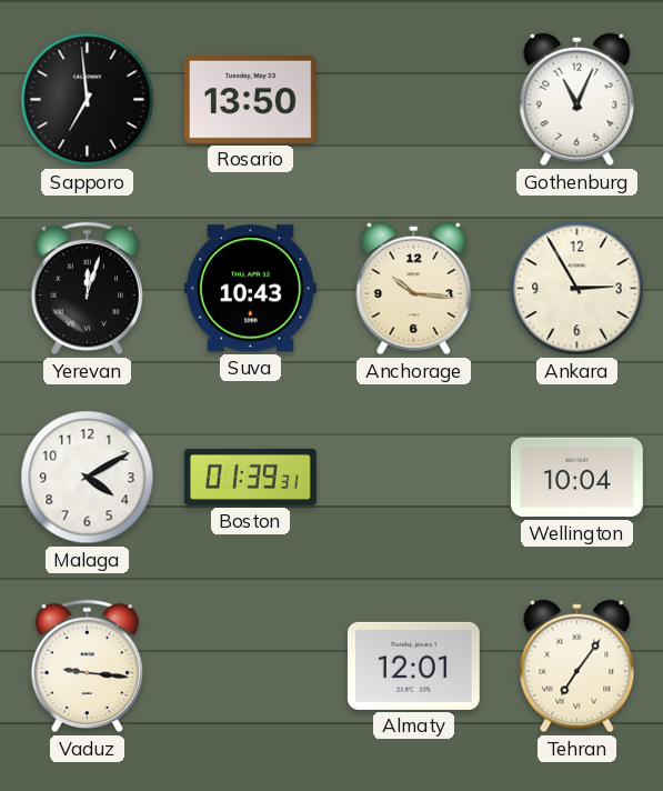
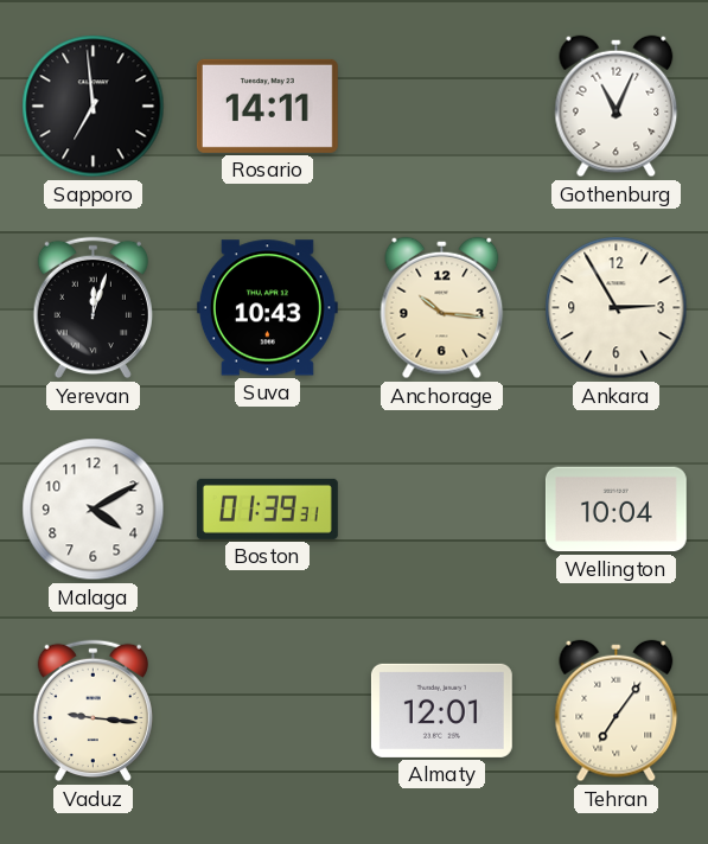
Rosario: 13:50 -> 14:11 (267, 105)
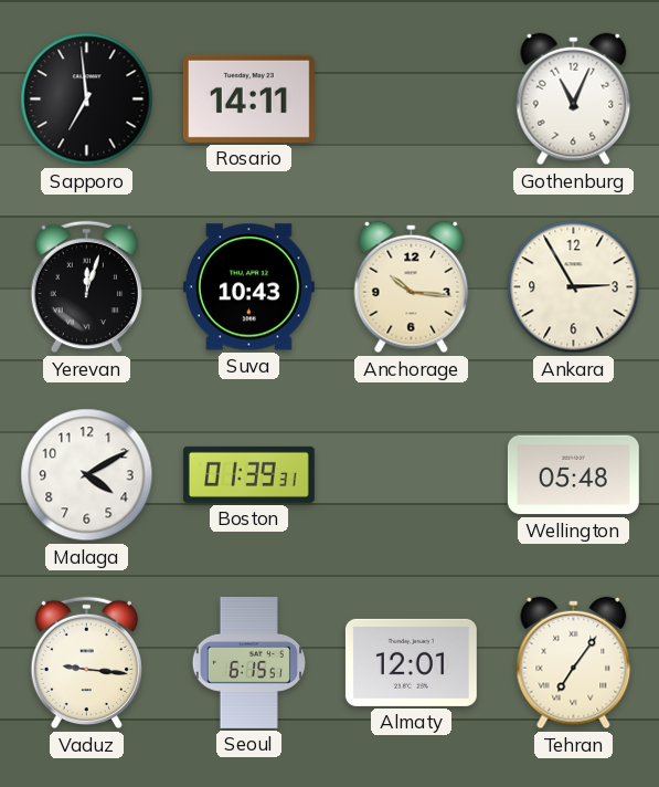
Wellington: 10:04 -> 05:48 (573, 475)
Seoul: none -> 6:15 (248, 662)
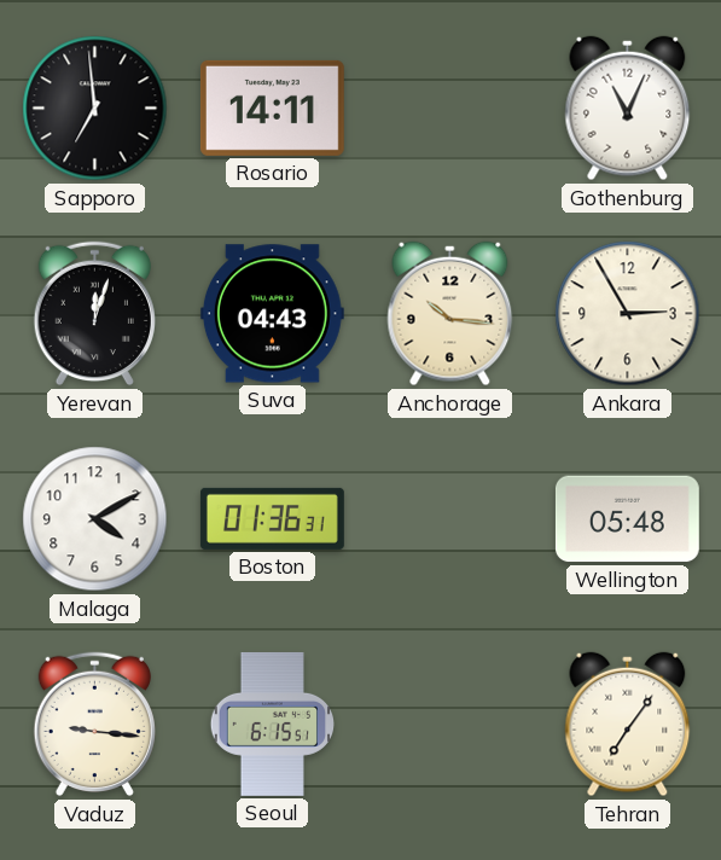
Suva: 10:43 -> 04:43 (272, 314)
Boston: 01:39 -> 01:36 (272, 518)
Almaty: 12:01 -> none (411, 662)
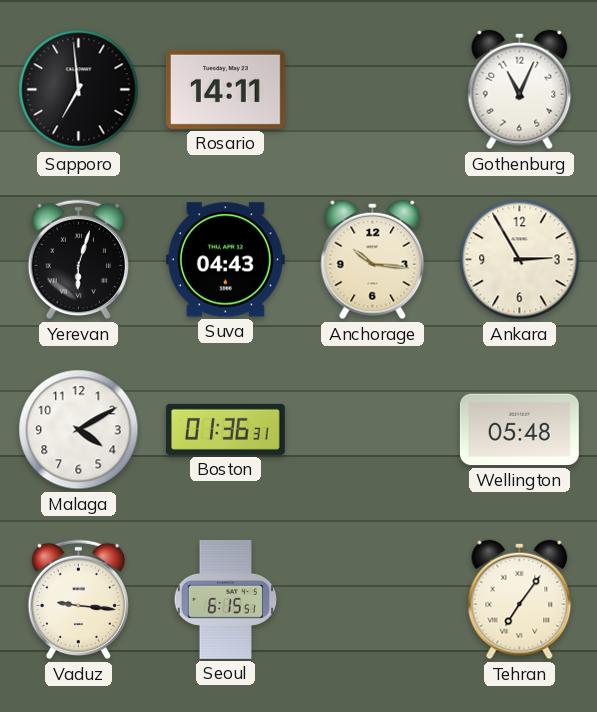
Yerevan: 12:03 -> 6:03 (78, 260)
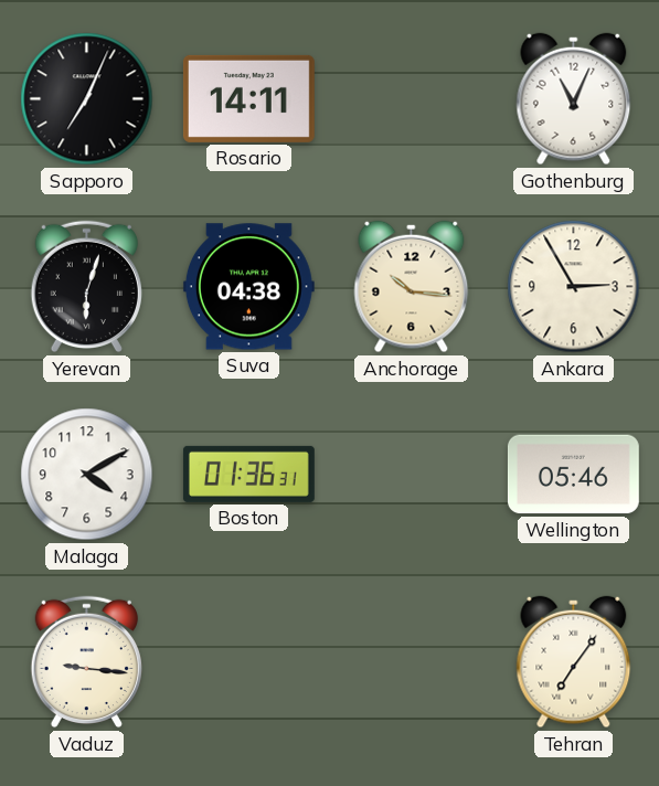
Sapporo: 6:59 -> 7:04 (87, 99)
Suva: 04:43 -> 04:38 (248, 287)
Wellington: 05:48 -> 05:46 (573, 475)
Seoul: 6:15 -> none (225, 599)
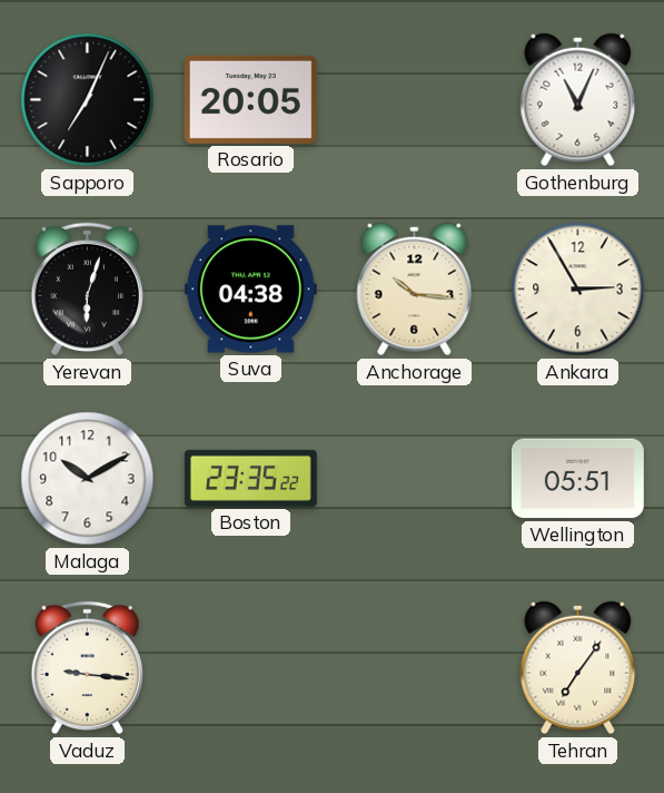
Rosario: 14:11 -> 20:05 (250, 99)
Malaga: 4:10 -> 10:10 (88, 479)
Boston: 01:36 -> 23:35 (250, 478)
Wellington: 05:46 -> 05:51 (577, 479)
